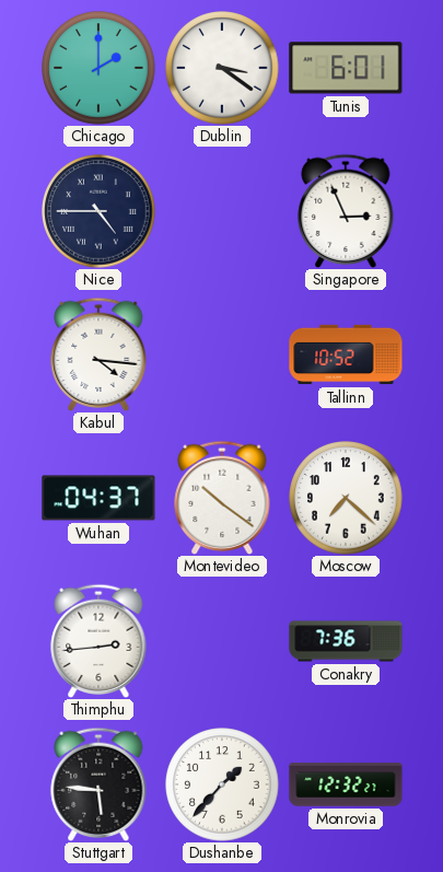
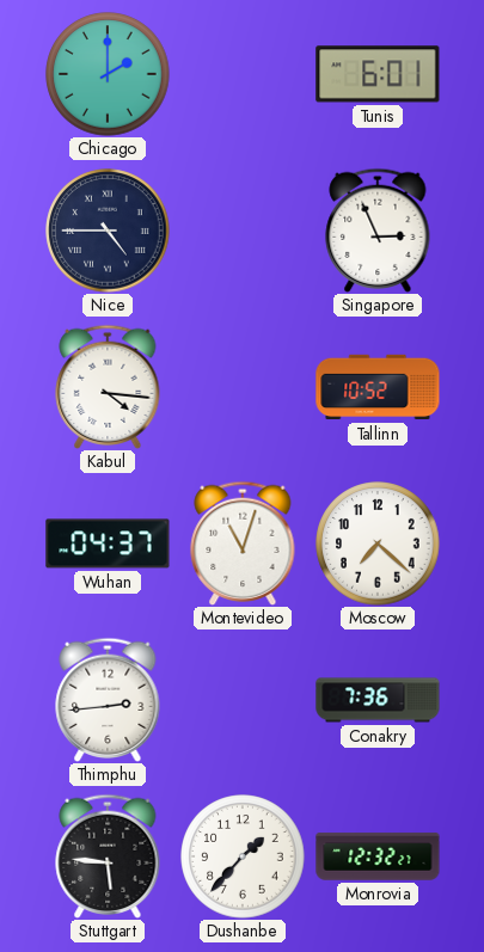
Dublin: 3:21 -> none (222, 68)
Montevideo: 10:21 -> 11:03 (243, 542)
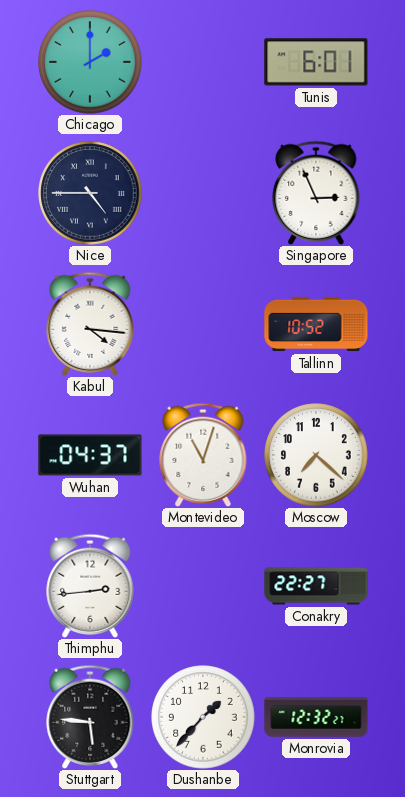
Conakry: 7:36 -> 22:27 (316, 586)
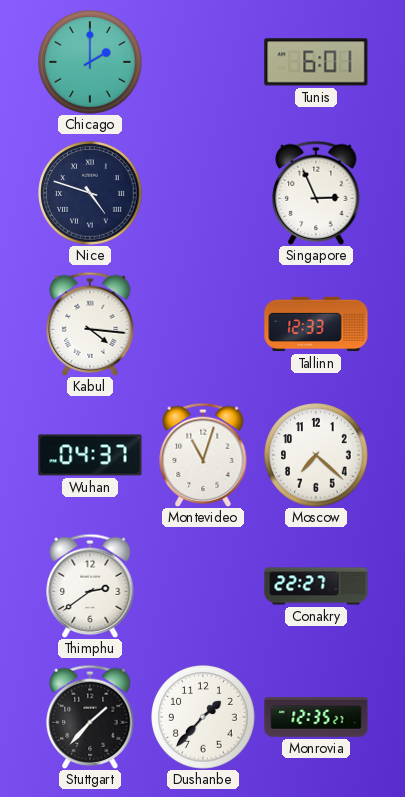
Nice: 4:45 -> 4:48 (90, 193)
Tallinn: 10:52 -> 12:33 (316, 324)
Thimphu: 2:44 -> 2:39 (90, 585)
Stuttgart: 5:46 -> 1:37 (90, 716)
Monrovia: 12:32 -> 12:35 (316, 717)
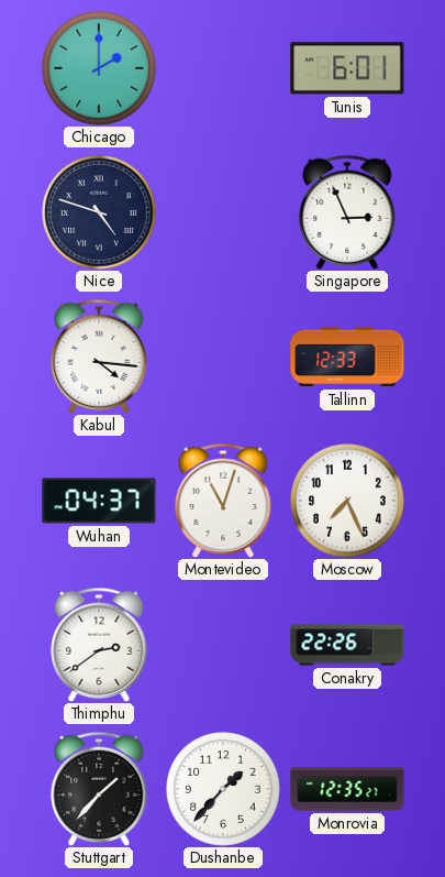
Moscow: 7:22 -> 7:26 (347, 501)
Conakry: 22:27 -> 22:26 (347, 645)
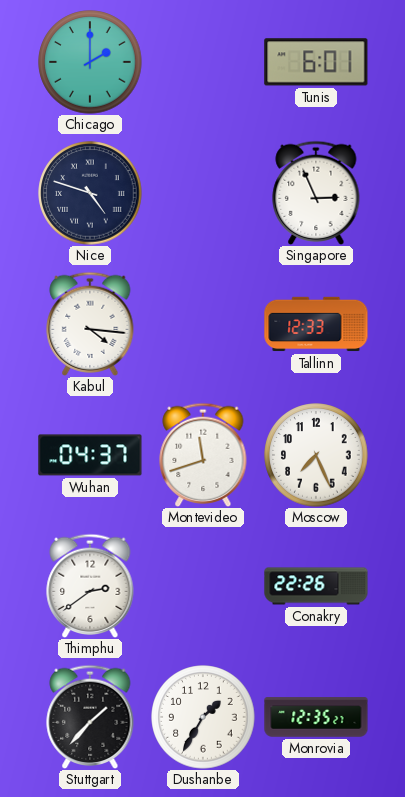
Montevideo: 11:03 -> 11:42 (203, 454)
Dushanbe: 1:37 -> 1:35 (203, 717)
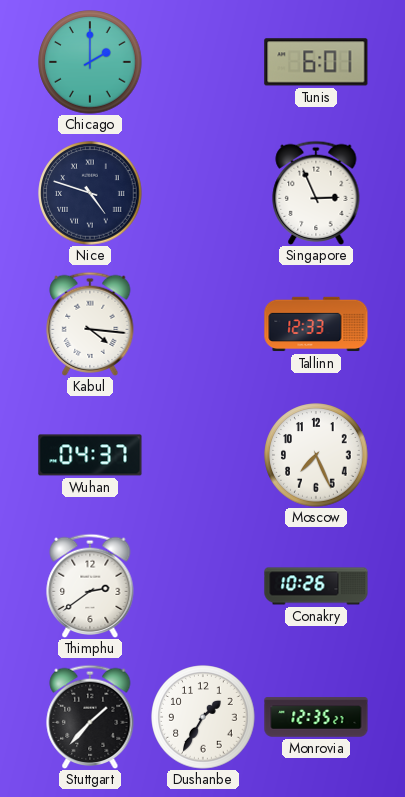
Montevideo: 11:42 -> none (203, 454)
Conakry: 22:26 -> 10:26 (316, 586)
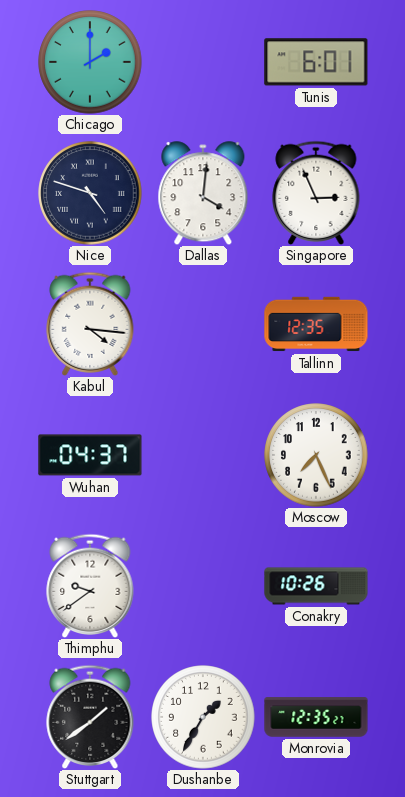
Dallas: none -> 4:01 (203, 193)
Tallinn: 12:33 -> 12:35 (316, 324)
Thimphu: 2:39 -> 9:39 (90, 585)
Stuttgart: 1:37 -> 1:39 (90, 716)
